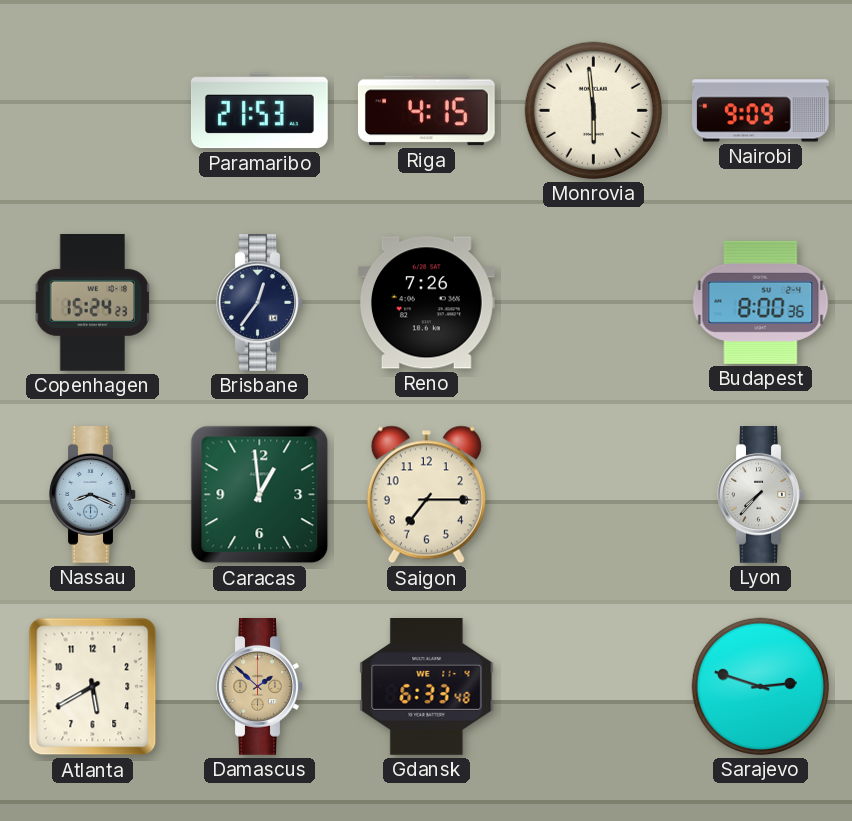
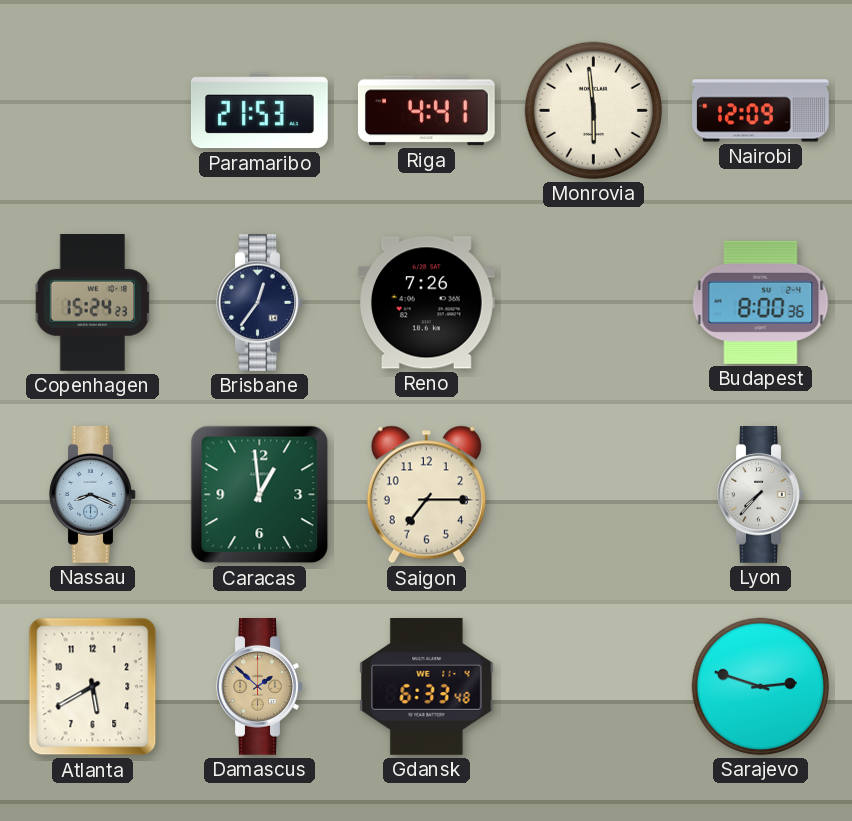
Riga: 4:15 -> 4:41 (426, 111)
Nairobi: 9:09 -> 12:09 (761, 111)
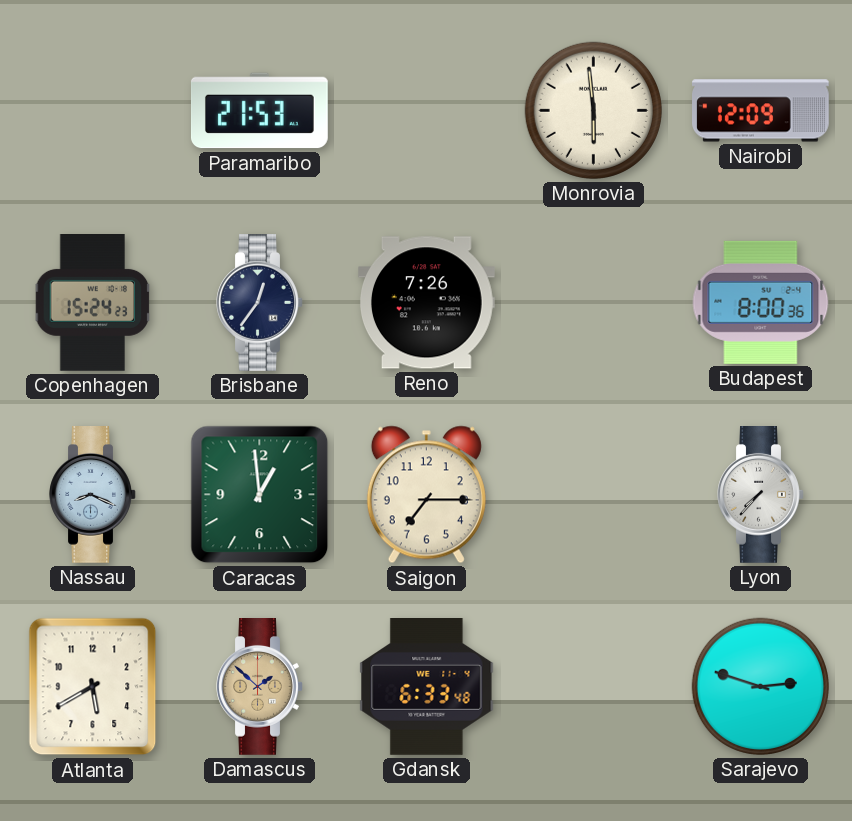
Riga: 4:41 -> none (426, 111)
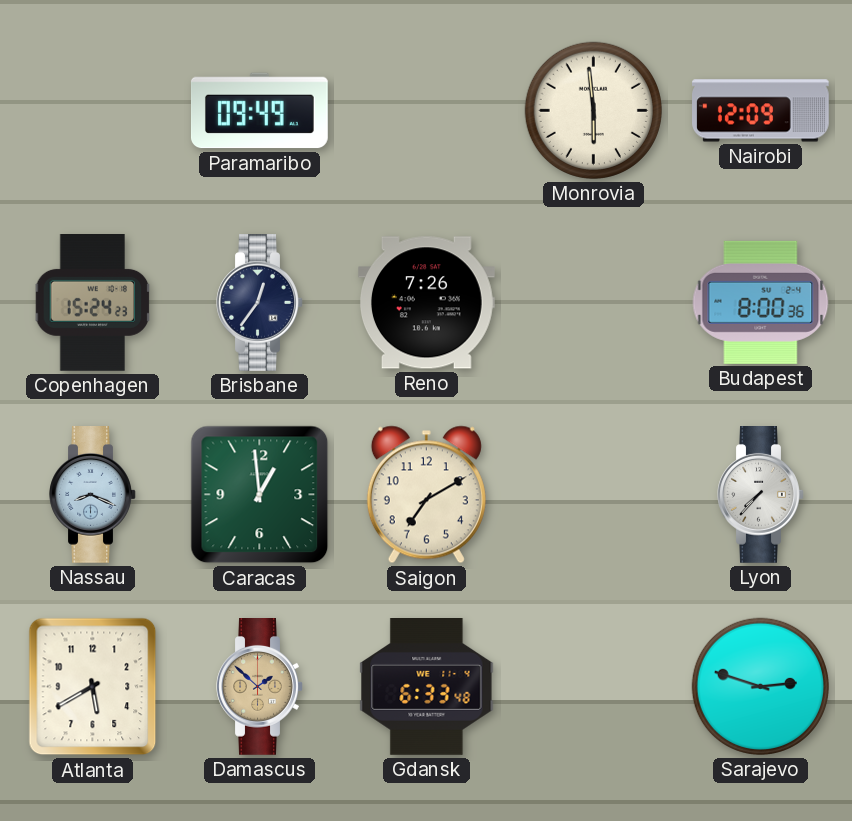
Paramaribo: 21:53 -> 09:49 (260, 111)
Saigon: 7:15 -> 7:10 (426, 495)
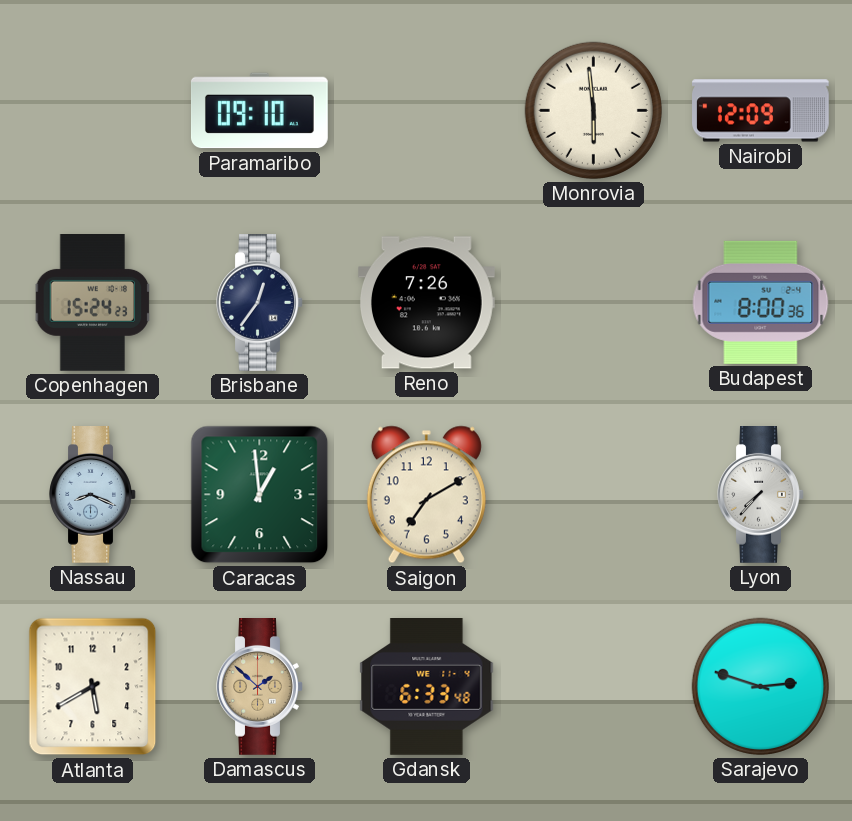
Paramaribo: 09:49 -> 09:10 (260, 111)
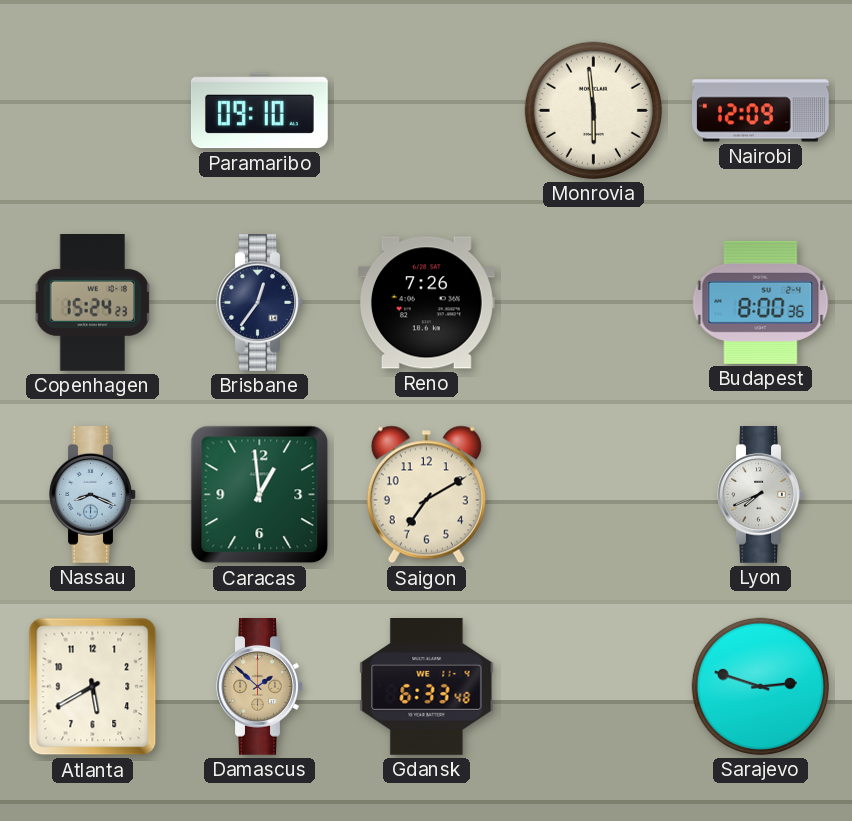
Lyon: 7:37 -> 7:41 (761, 495)
